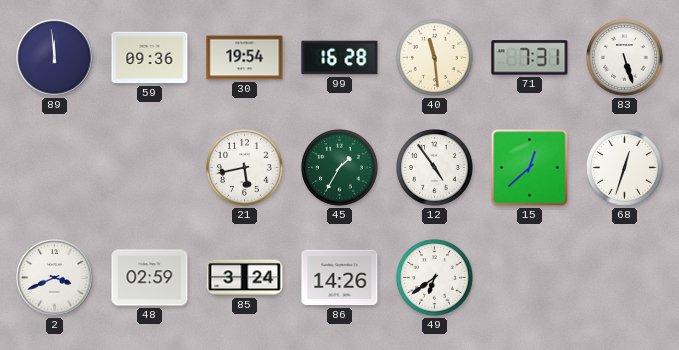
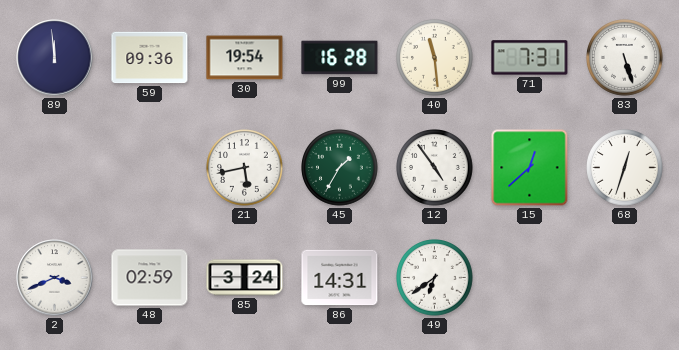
86: 14:26 -> 14:31 (340, 278)
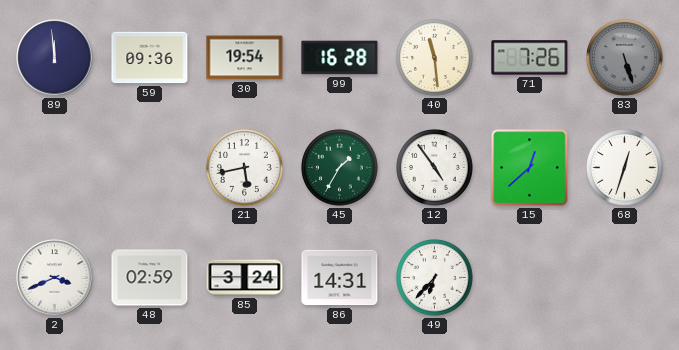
71: 7:31 -> 7:26 (530, 58)
83 dial: white -> grey (625, 58)
49: 6:39 -> 6:37 (435, 278)
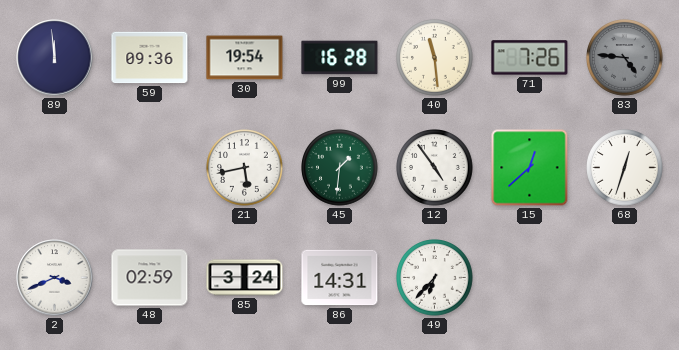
83: 5:27 -> 4:46 (625, 58)
45: 1:35 -> 1:31 (340, 168)
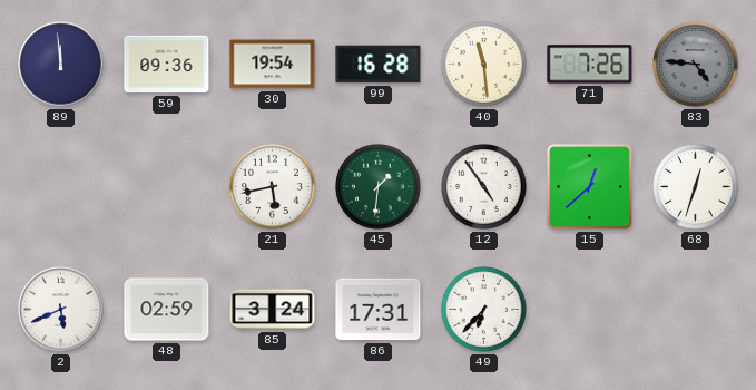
2: 3:41 -> 5:41 (61, 310)
86: 14:31 -> 17:31 (379, 310)
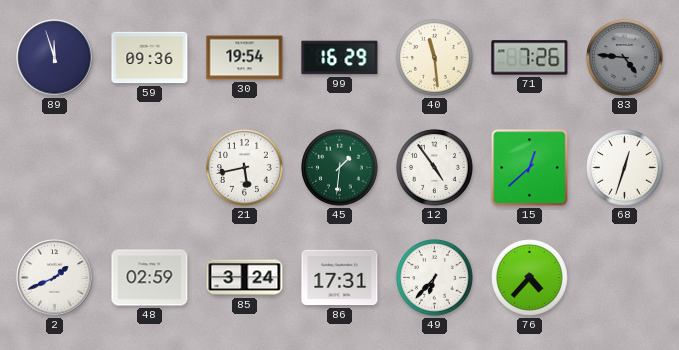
89: 11:59 -> 11:57 (55, 58)
99: 16:28 -> 16:29 (340, 58)
2: 5:41 -> 1:41 (55, 278)
76: none -> 4:37 (530, 278)
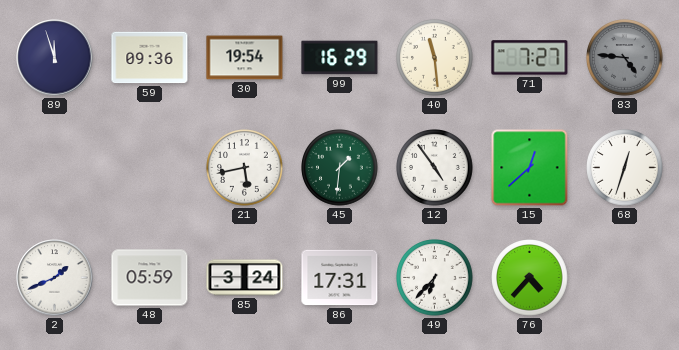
71: 7:26 -> 7:27 (530, 58)
48: 02:59 -> 05:59 (150, 278)
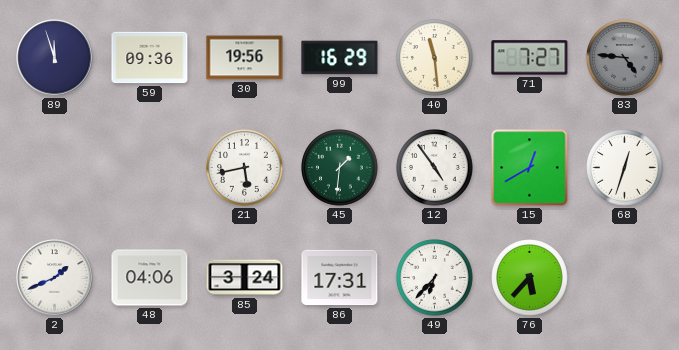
30: 19:54 -> 19:56 (245, 58)
15: 12:38 -> 12:40 (530, 168)
48: 05:59 -> 04:06 (150, 278)
76: 4:37 -> 5:37 (530, 278)
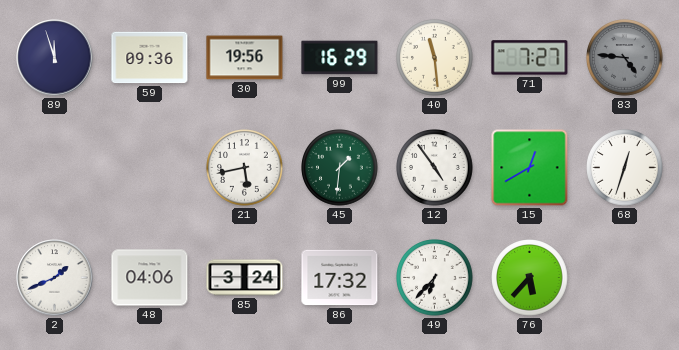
86: 17:31 -> 17:32 (340, 278)
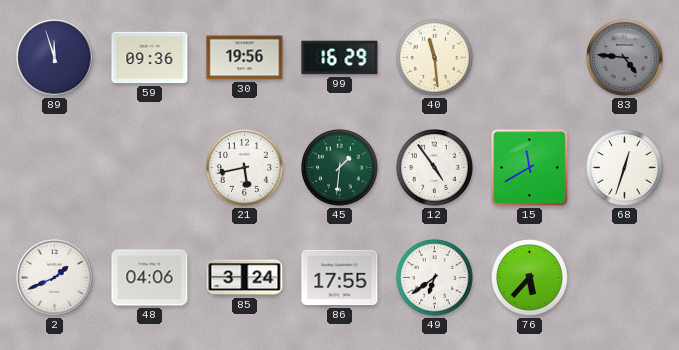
71: 7:27 -> none (530, 58)
15: 12:40 -> 11:40 (530, 168)
86: 17:32 -> 17:55 (340, 278)
49: 6:37 -> 6:39 (435, 278)
